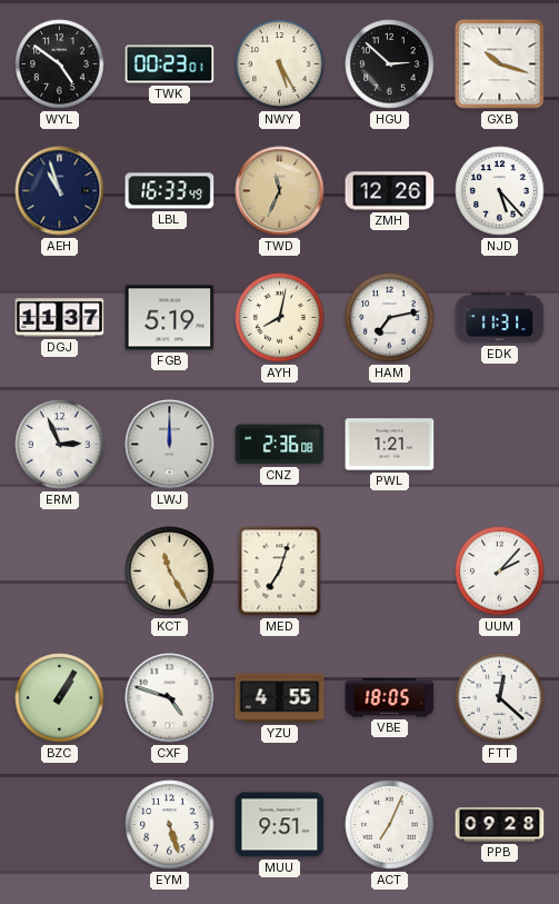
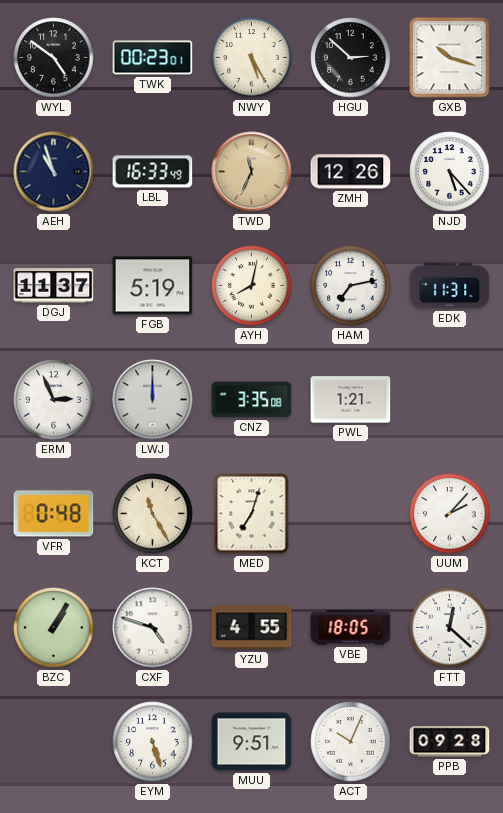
CNZ: 2:36 -> 3:35 (252, 400)
VFR: none -> 0:48 (54, 514)
ACT: 7:04 -> 10:04 (351, 742)
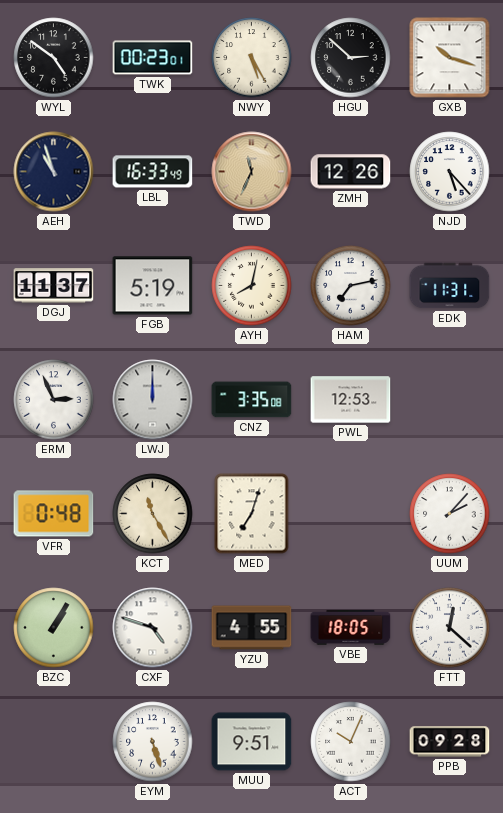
PWL: 1:21 -> 12:53 (351, 400)
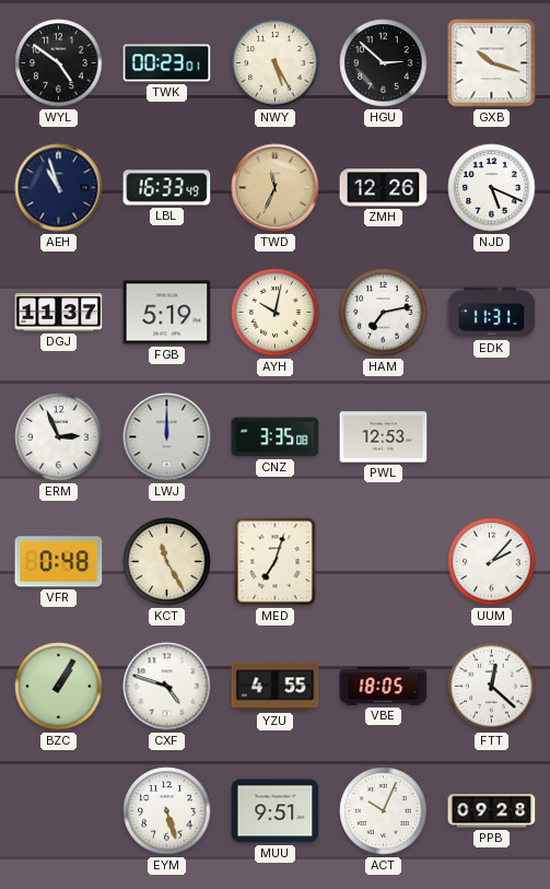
NJD: 5:23 -> 5:19 (492, 188)
AYH: 8:02 -> 10:02 (276, 313)
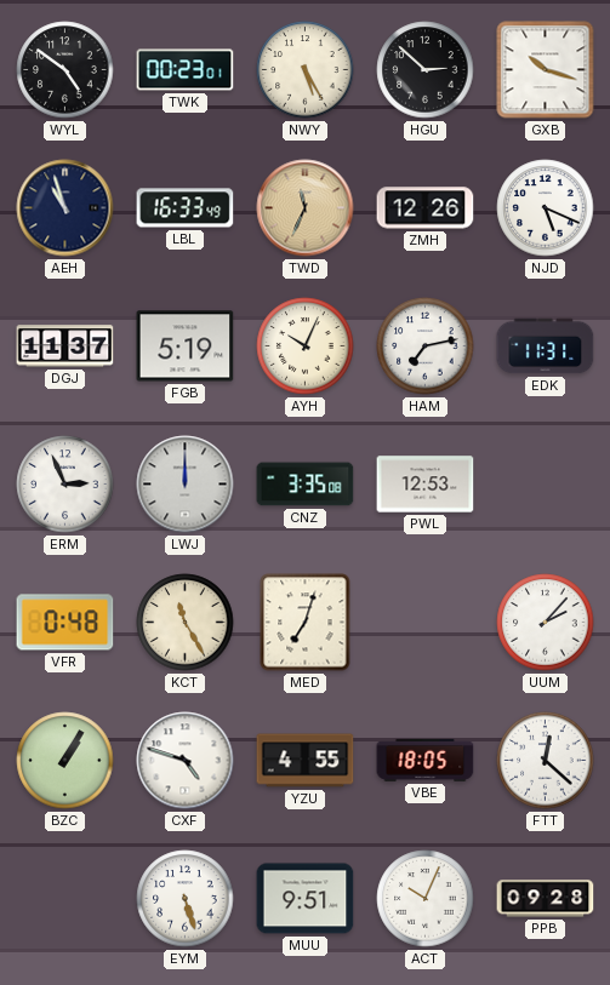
AYH: 10:02 -> 10:04 (306, 347)
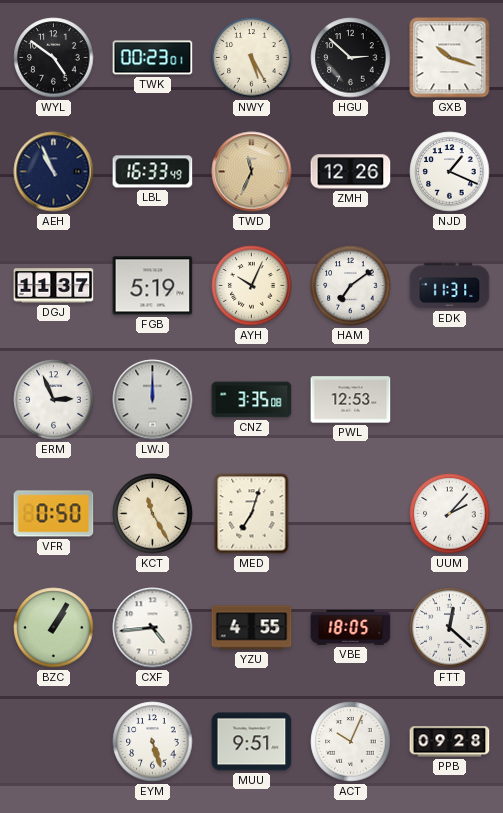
AEH: 10:57 -> 10:56 (54, 172)
NJD: 5:19 -> 1:19 (450, 172)
HAM: 7:13 -> 7:09 (351, 286)
VFR: 0:48 -> 0:50 (54, 514)
CXF: 4:48 -> 4:44 (153, 628)
